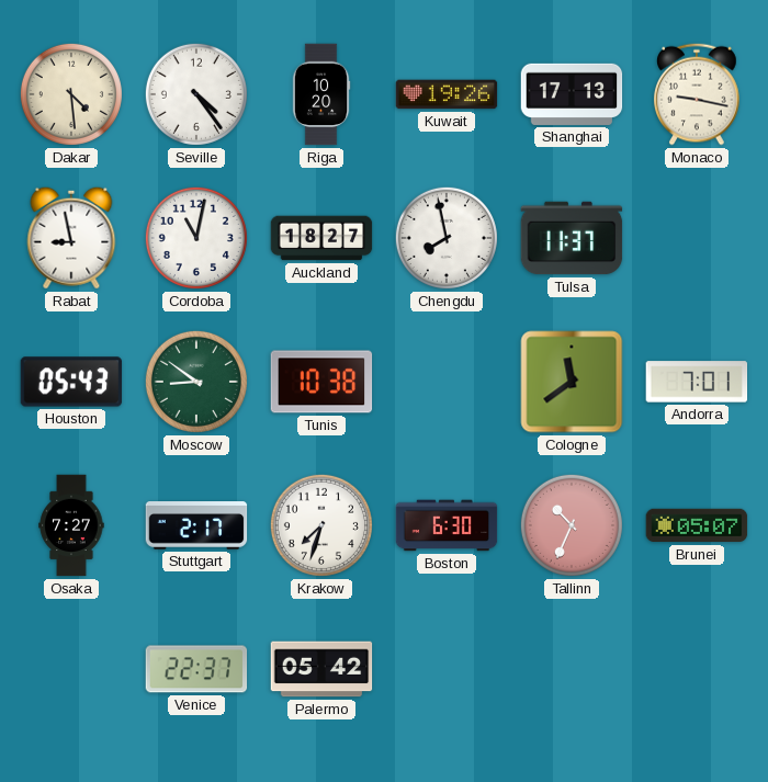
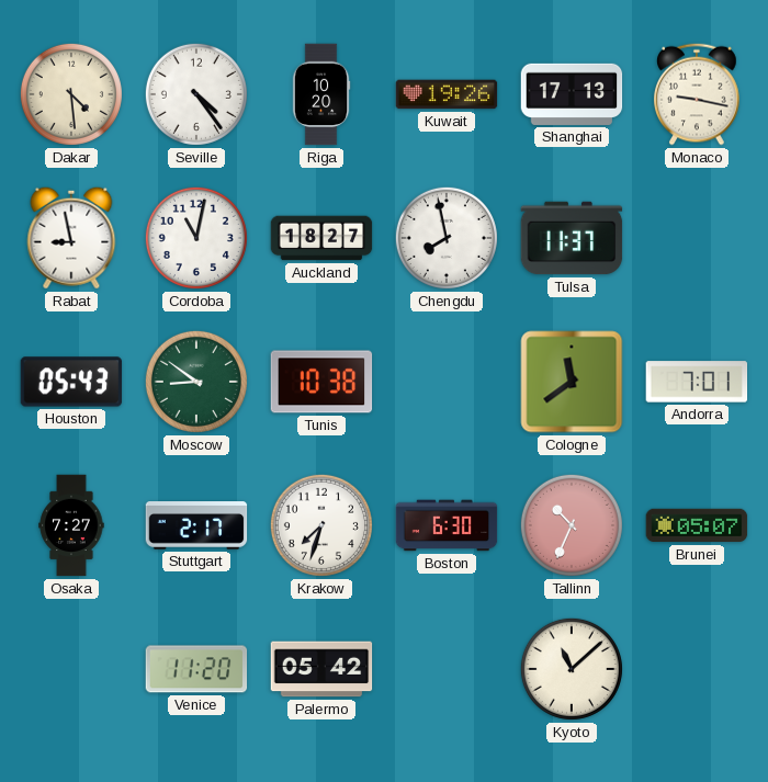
Venice: 22:37 -> 11:20 (196, 669)
Kyoto: none -> 11:08 (572, 669)
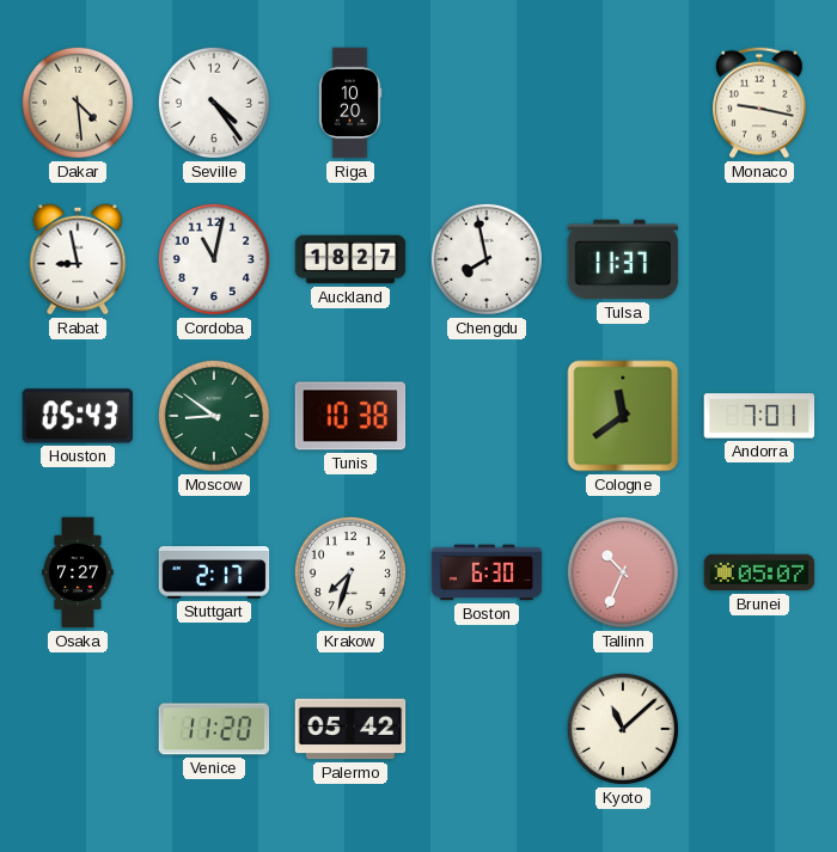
Kuwait: 19:26 -> none (447, 94)
Shanghai: 17:13 -> none (572, 94)
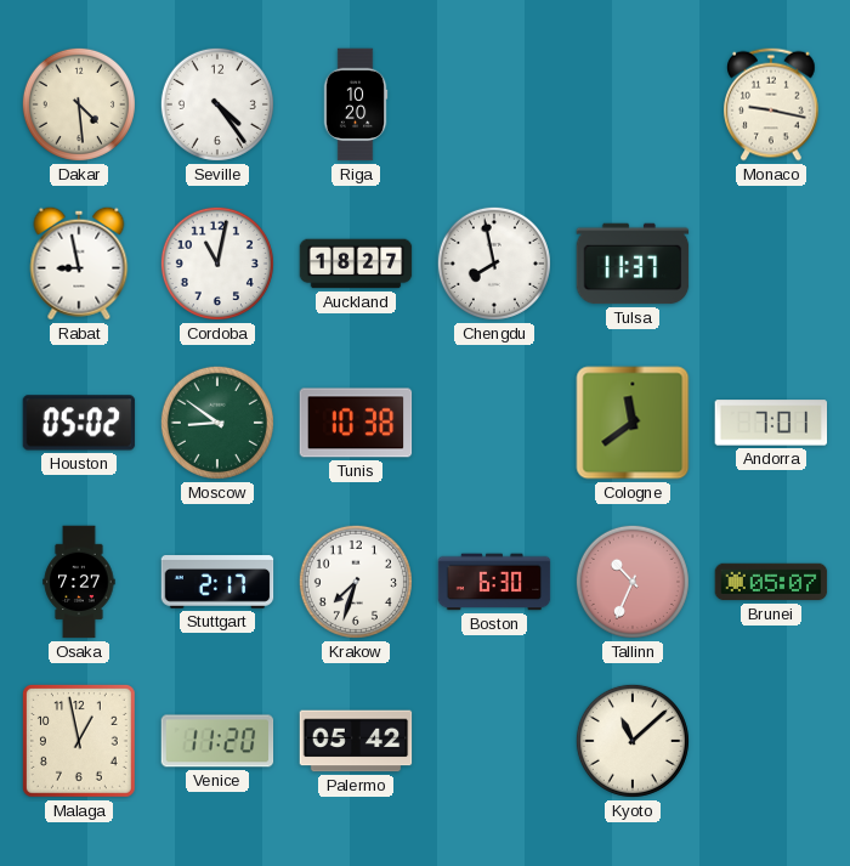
Houston: 05:43 -> 05:02 (79, 423)
Malaga: none -> 12:58 (79, 741)
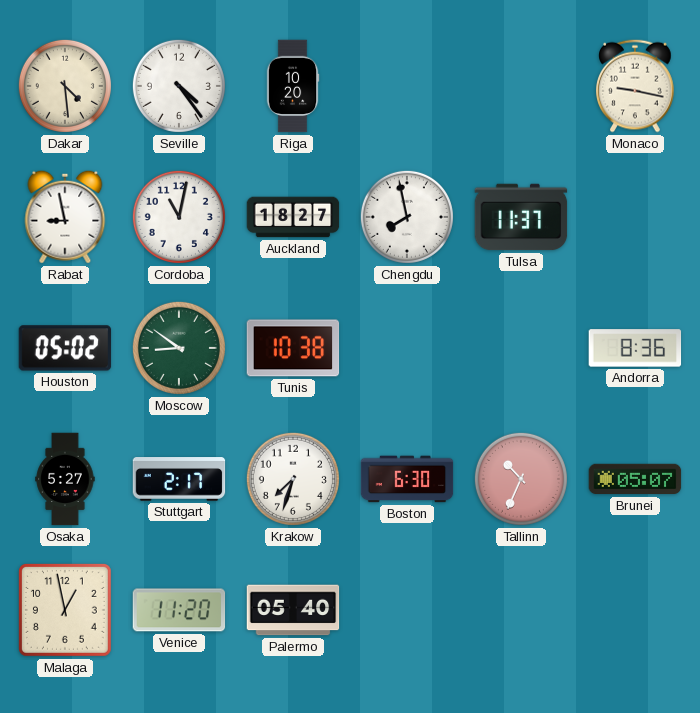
Cologne: 11:39 -> none (633, 423)
Andorra: 7:01 -> 8:36 (635, 348)
Osaka: 7:27 -> 5:27 (65, 479)
Palermo: 05:42 -> 05:40 (293, 610)
Kyoto: 11:08 -> none (633, 741)
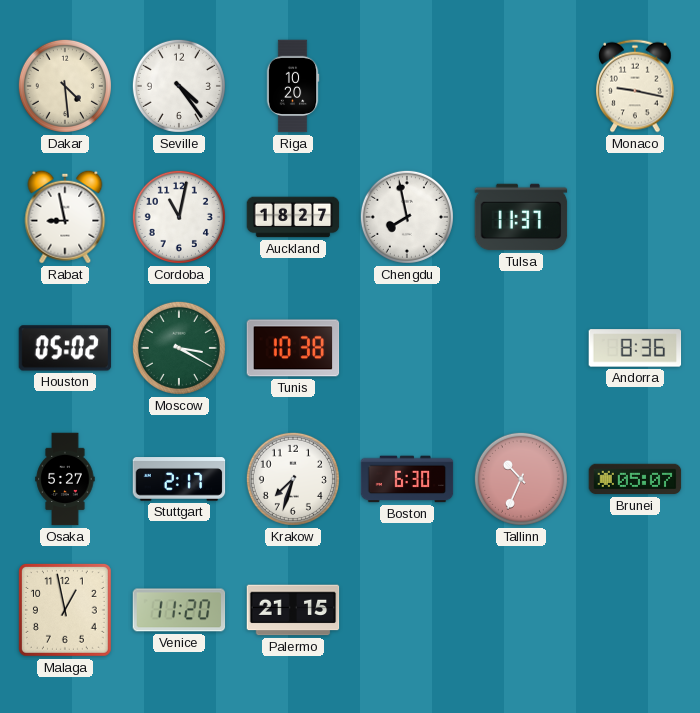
Moscow: 8:51 -> 3:20 (179, 348)
Palermo: 05:40 -> 21:15 (293, 610)
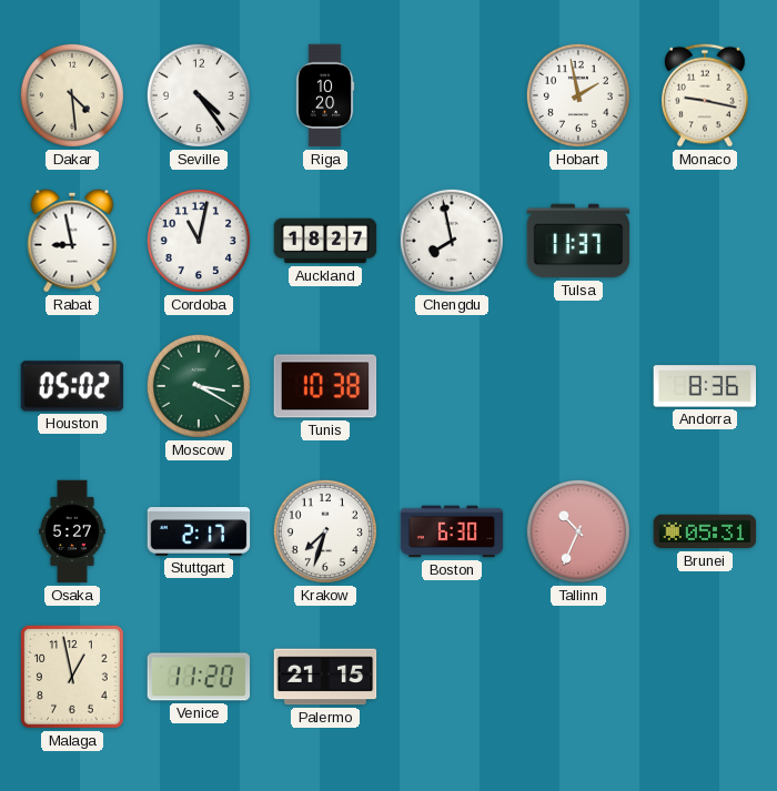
Hobart: none -> 1:58 (578, 95)
Brunei: 05:07 -> 05:31 (705, 531)
